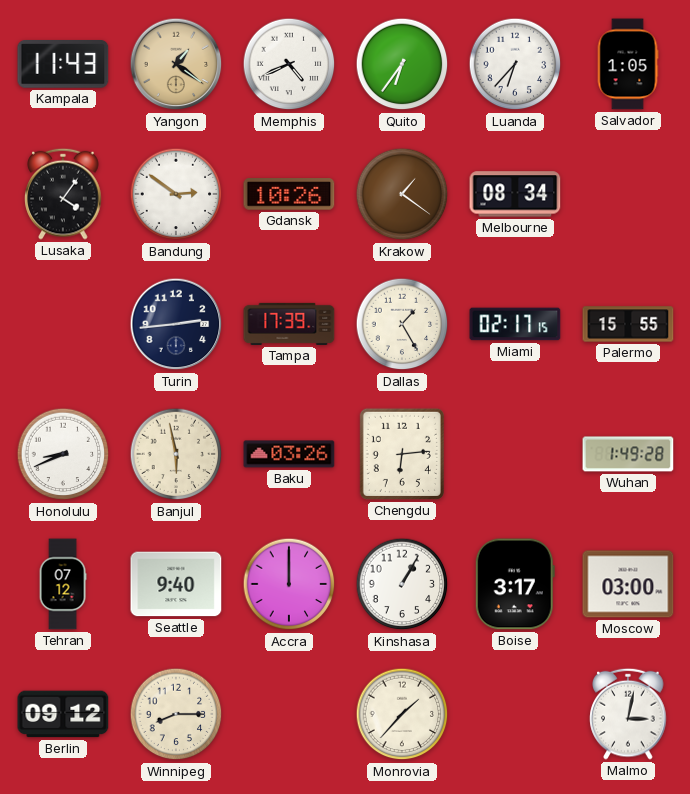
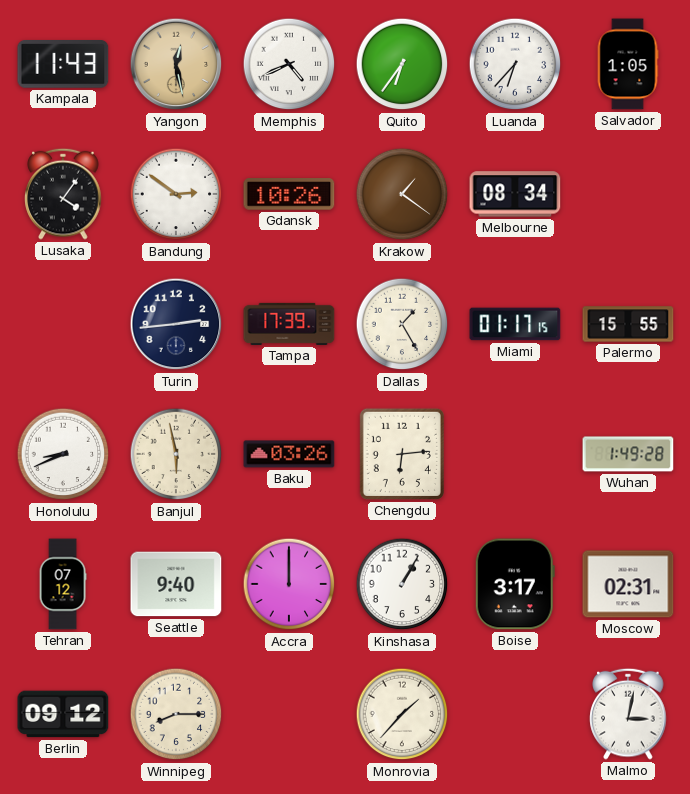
Yangon: 1:21 -> 12:28 (176, 64)
Miami: 02:17 -> 01:17 (515, 324)
Moscow: 03:00 -> 02:31 (628, 584)
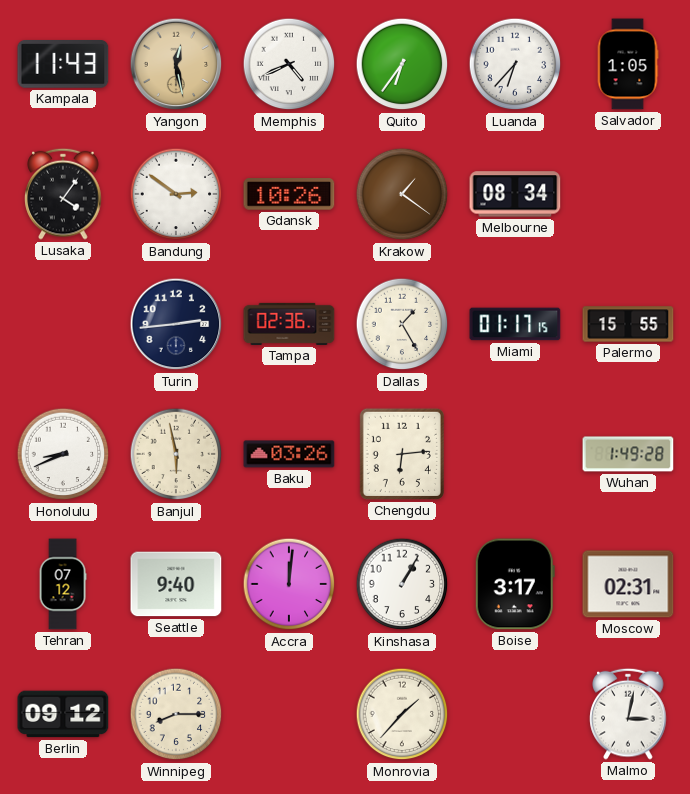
Tampa: 17:39 -> 02:36 (289, 324)
Accra: 12:00 -> 12:01 (289, 584)
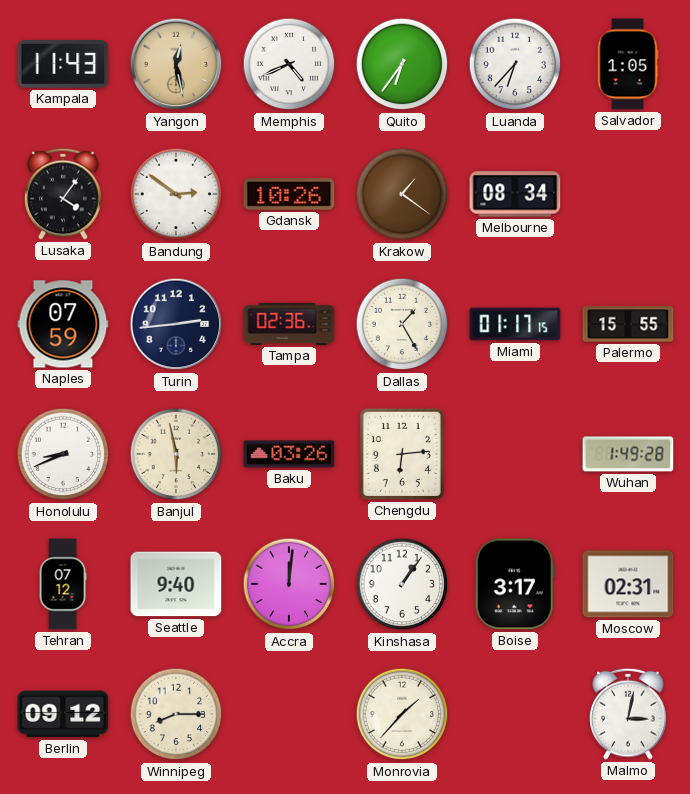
Naples: none -> 07:59 (63, 324)
Kinshasa: 1:05 -> 1:06 (402, 584)
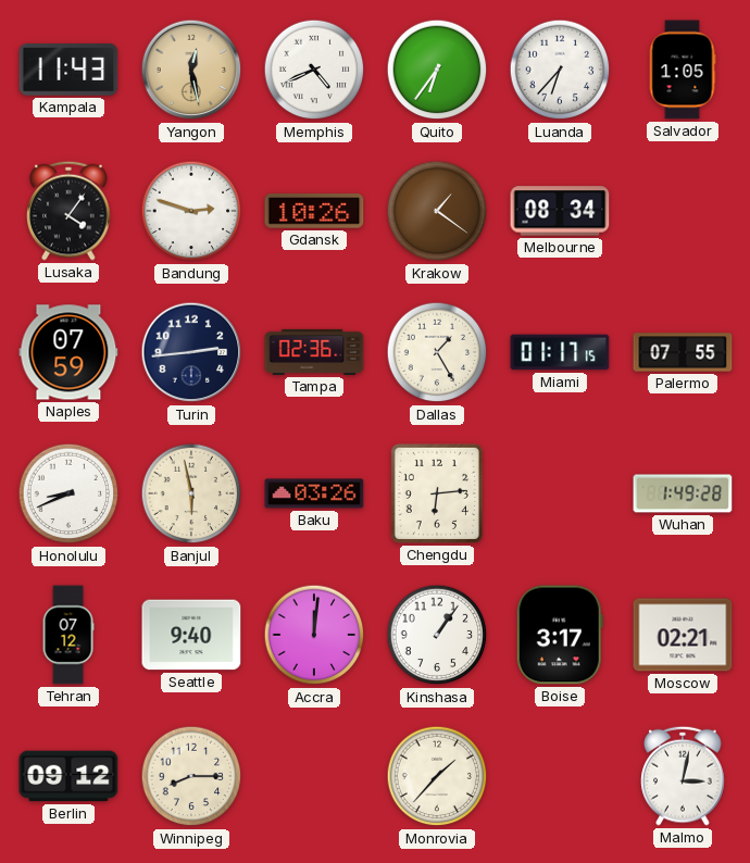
Bandung: 2:51 -> 2:48 (191, 211)
Palermo: 15:55 -> 07:55 (683, 352)
Moscow: 02:31 -> 02:21 (683, 635)
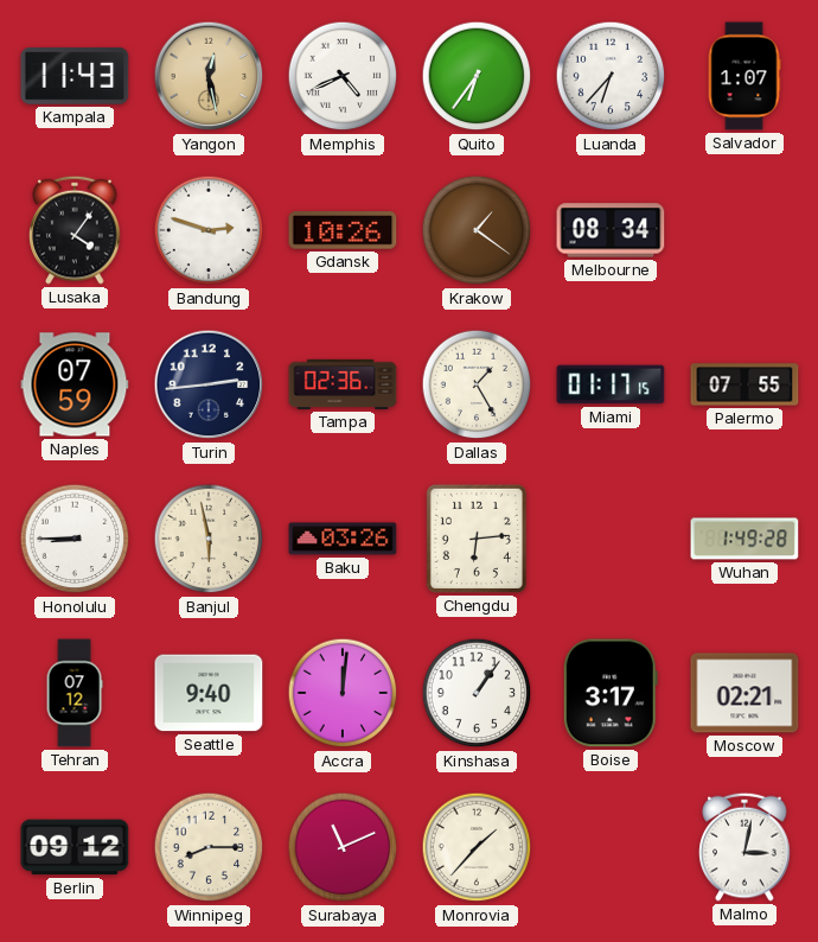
Salvador: 1:05 -> 1:07 (744, 76)
Honolulu: 8:41 -> 8:45 (75, 539)
Surabaya: none -> 11:11 (343, 847)
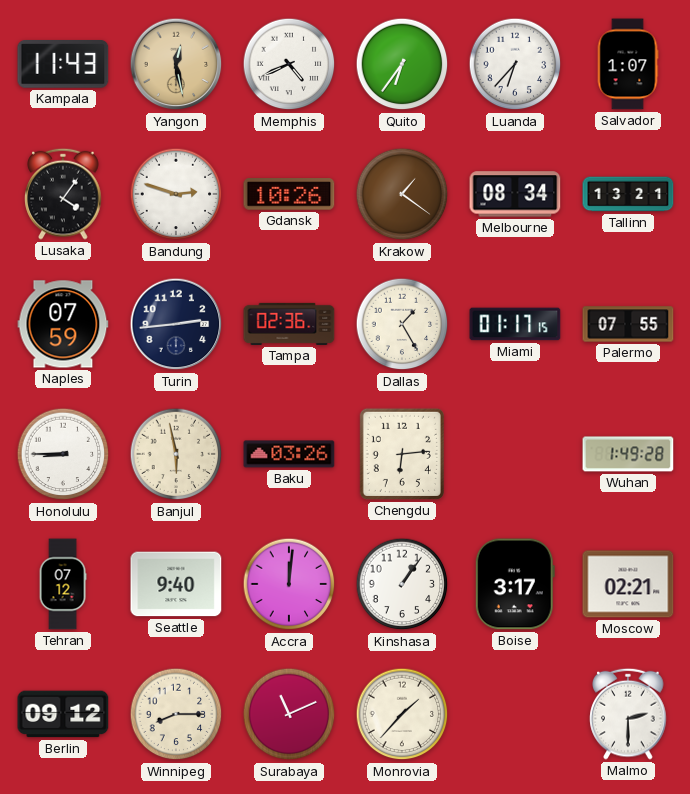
Tallinn: none -> 13:21 (628, 194)
Malmo: 3:02 -> 2:30 (628, 714)
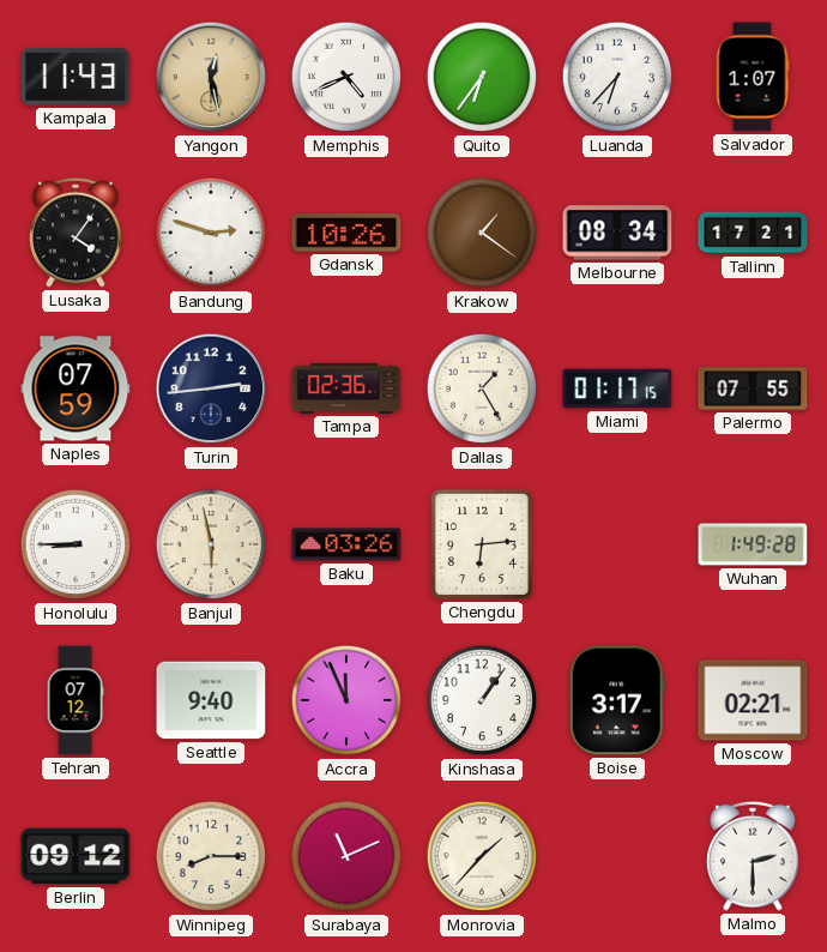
Tallinn: 13:21 -> 17:21 (753, 233)
Accra: 12:01 -> 11:56 (346, 700)
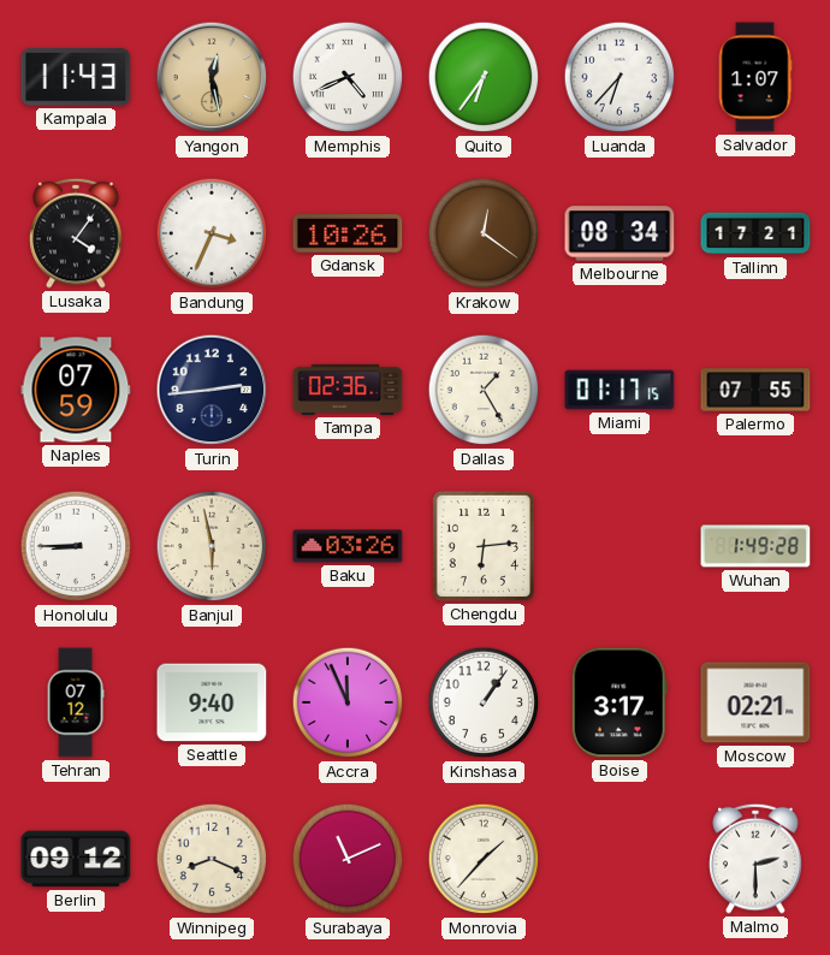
Bandung: 2:48 -> 3:34 (212, 233)
Krakow: 1:21 -> 12:21 (484, 233)
Winnipeg: 8:15 -> 8:19 (212, 859)
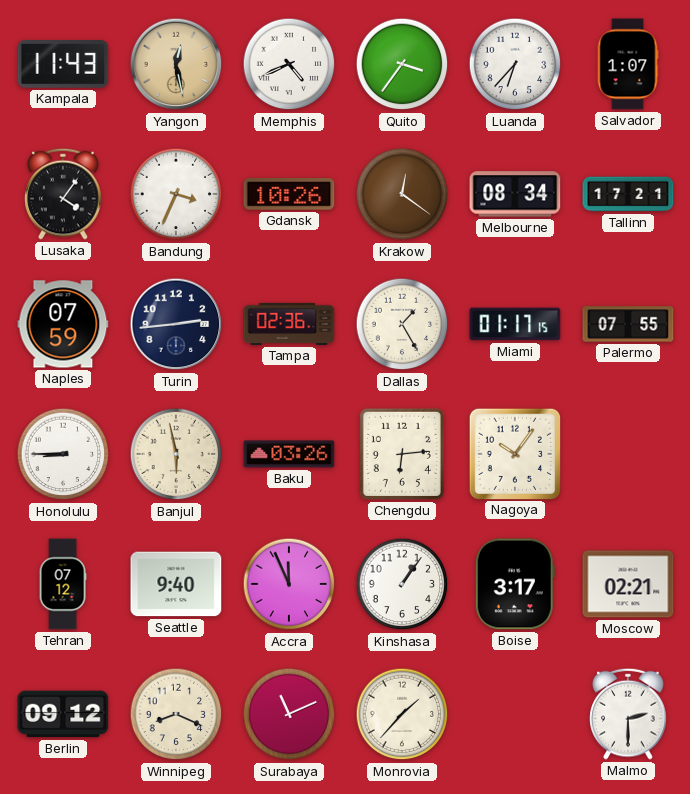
Quito: 6:36 -> 3:36 (402, 64)
Nagoya: none -> 10:06 (514, 453)
Wuhan: 1:49 -> none (755, 546)
